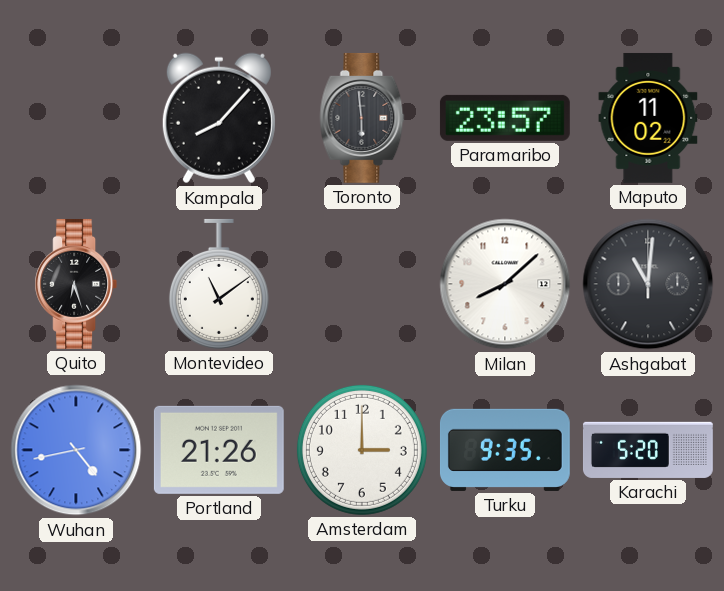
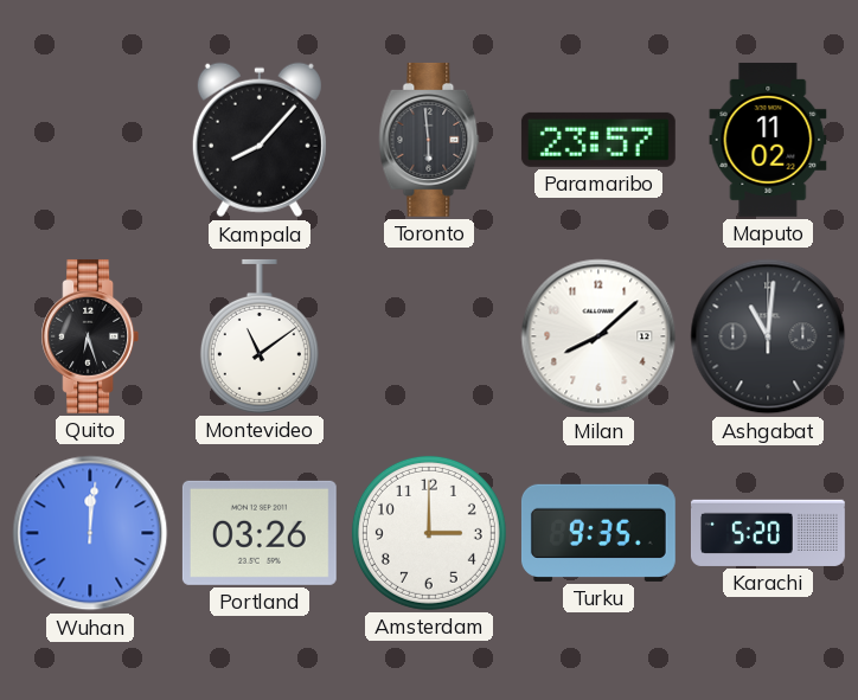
Wuhan: 4:43 -> 12:01 (90, 533)
Portland: 21:26 -> 03:26 (260, 533)
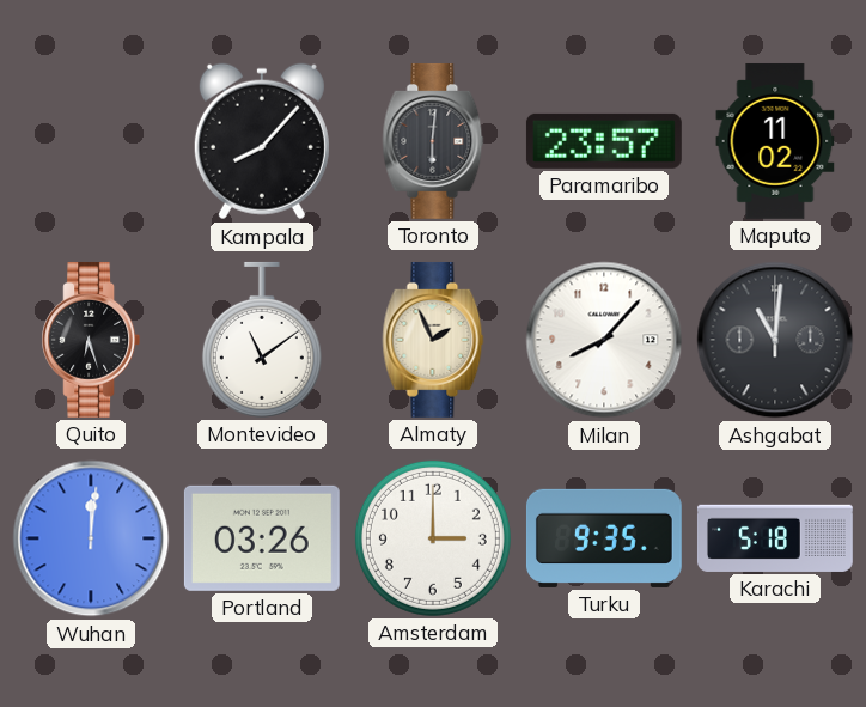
Toronto: 5:59 -> 6:01 (433, 141)
Almaty: none -> 1:56 (433, 340)
Milan: 8:08 -> 8:07 (604, 340)
Karachi: 5:20 -> 5:18 (775, 538)
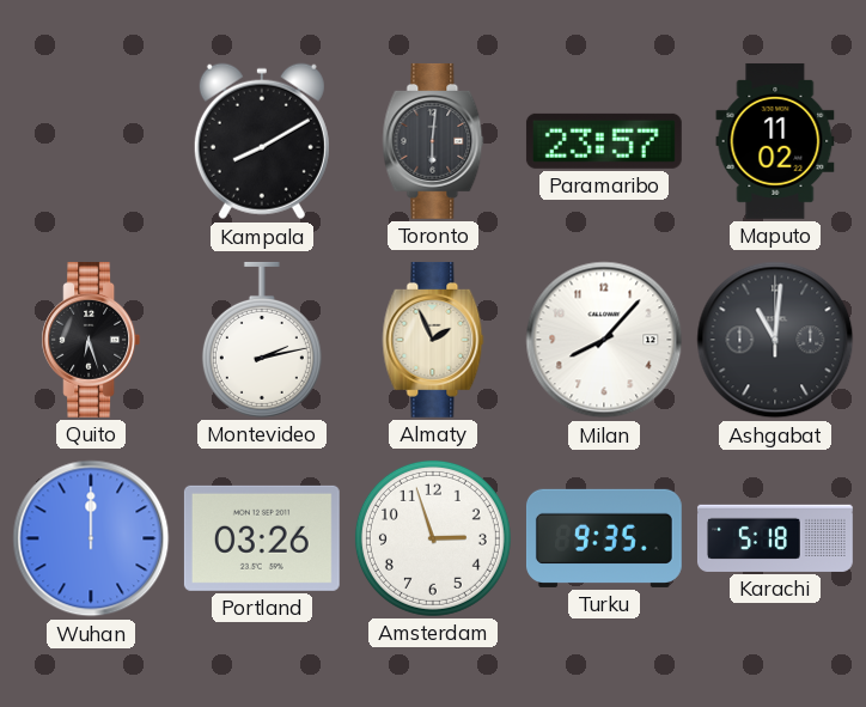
Kampala: 8:07 -> 8:10 (262, 141)
Montevideo: 11:09 -> 2:13 (262, 340)
Wuhan: 12:01 -> 12:00 (91, 538)
Amsterdam: 3:00 -> 2:57 (433, 538)
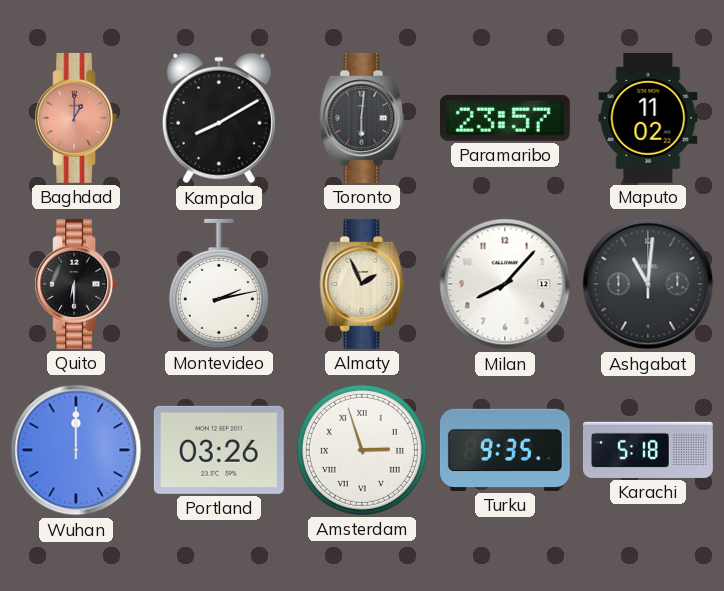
Baghdad: none -> 1:00 (76, 118)
Quito: 6:27 -> 6:30 (76, 284)
Amsterdam numerals: Arabic -> Roman (362, 450)
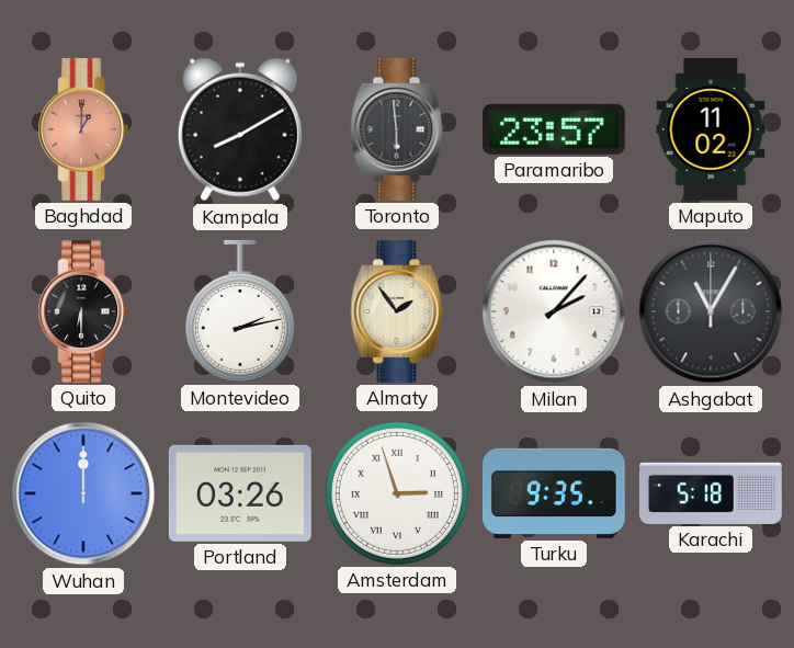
Toronto: 6:01 -> 5:59 (397, 129)
Almaty: 1:56 -> 1:54 (397, 311)
Milan: 8:07 -> 2:07 (554, 311)
Ashgabat: 11:01 -> 11:05 (711, 311)
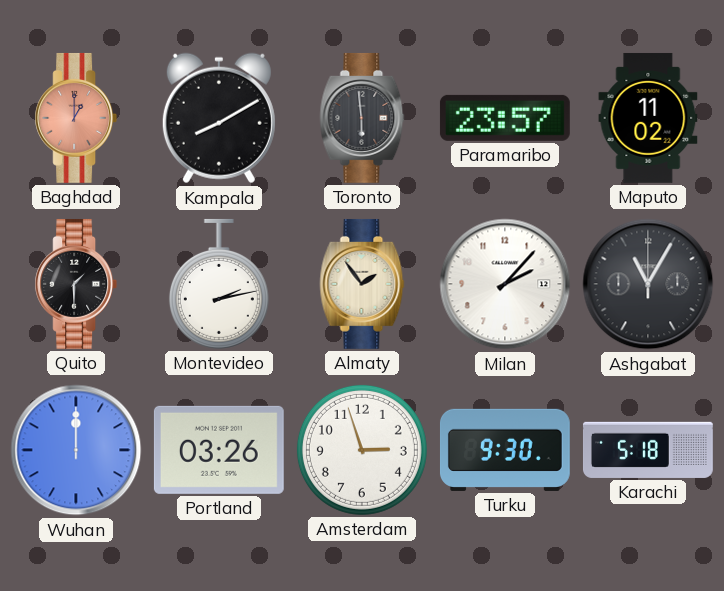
Quito: 6:30 -> 1:30 (76, 284)
Amsterdam numerals: Roman -> Arabic (362, 450)
Turku: 9:35 -> 9:30 (505, 450)
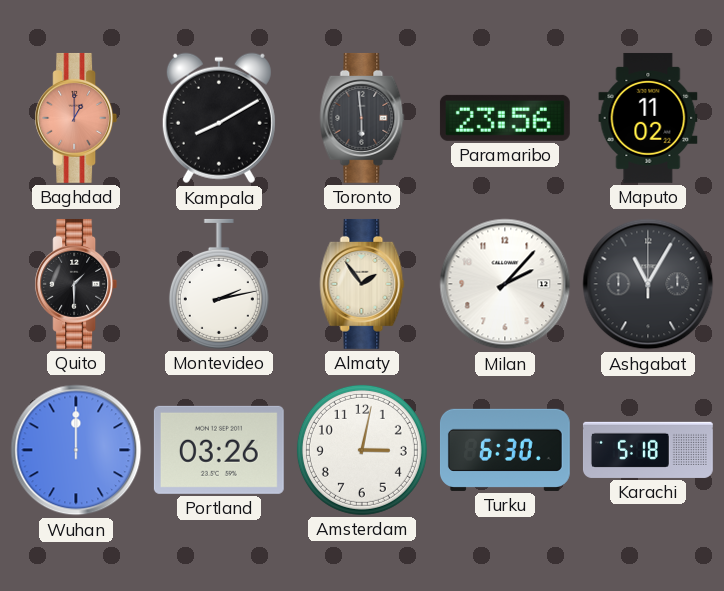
Paramaribo: 23:57 -> 23:56 (505, 118)
Amsterdam: 2:57 -> 3:02 (362, 450)
Turku: 9:30 -> 6:30 (505, 450)
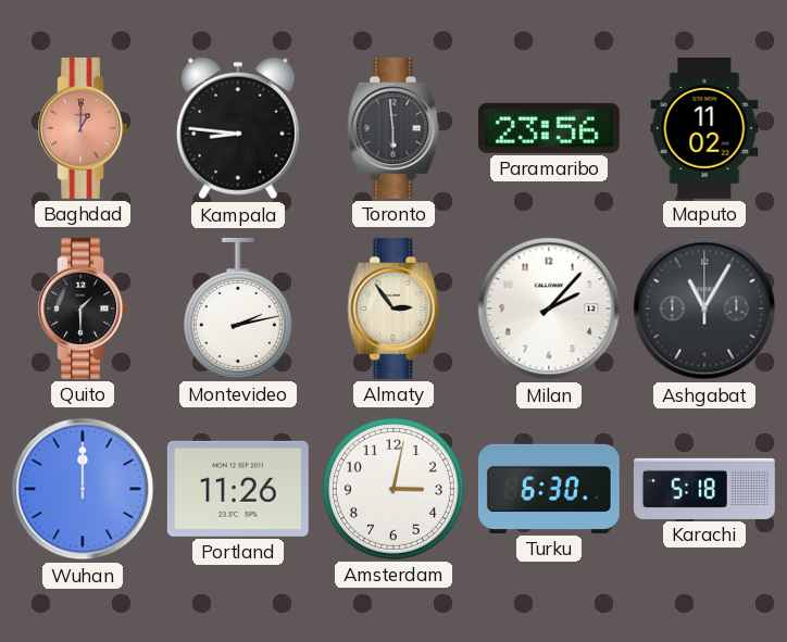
Kampala: 8:10 -> 8:46 (238, 128)
Almaty: 1:54 -> 2:54 (393, 309)
Portland: 03:26 -> 11:26 (238, 489)
